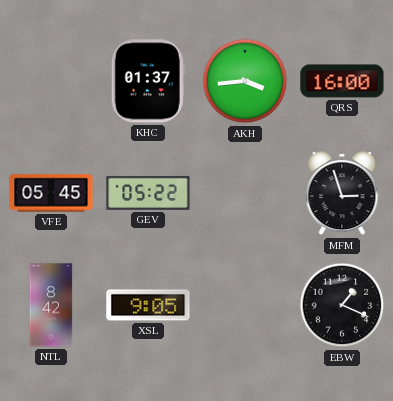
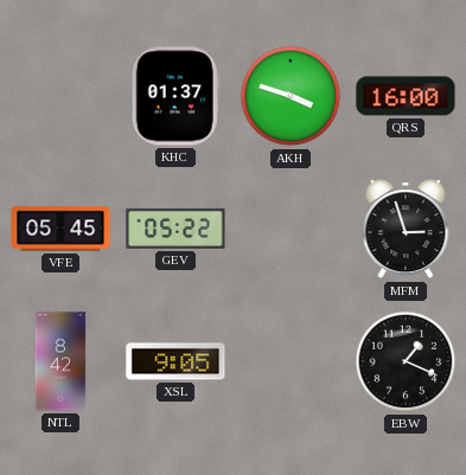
AKH: 3:44 -> 3:48 (291, 96)
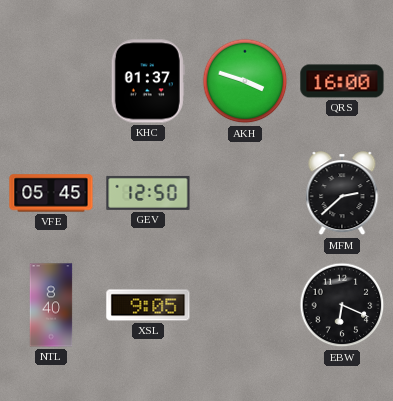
GEV: 05:22 -> 12:50 (148, 193)
MFM: 2:57 -> 2:38 (342, 194)
NTL: 8:42 -> 8:40 (51, 305)
EBW: 1:19 -> 6:19 (342, 305)
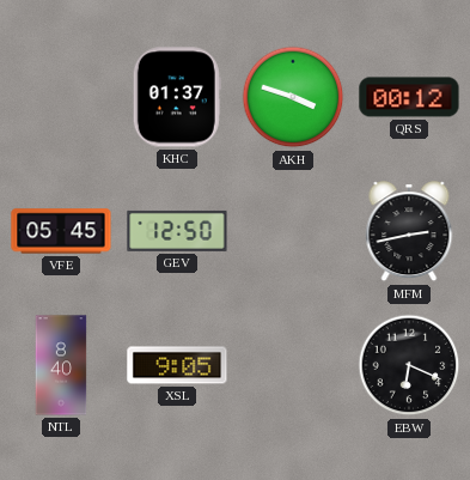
QRS: 16:00 -> 00:12 (409, 97)
MFM: 2:38 -> 2:43 (409, 232)
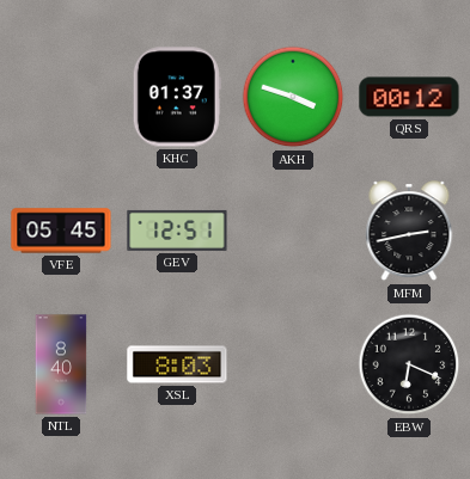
GEV: 12:50 -> 12:51 (177, 231)
XSL: 9:05 -> 8:03 (177, 364)
